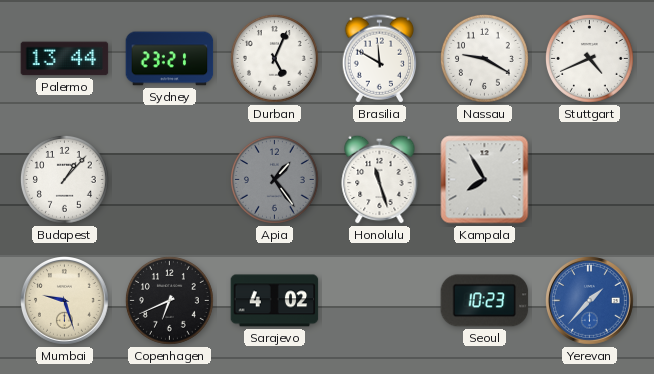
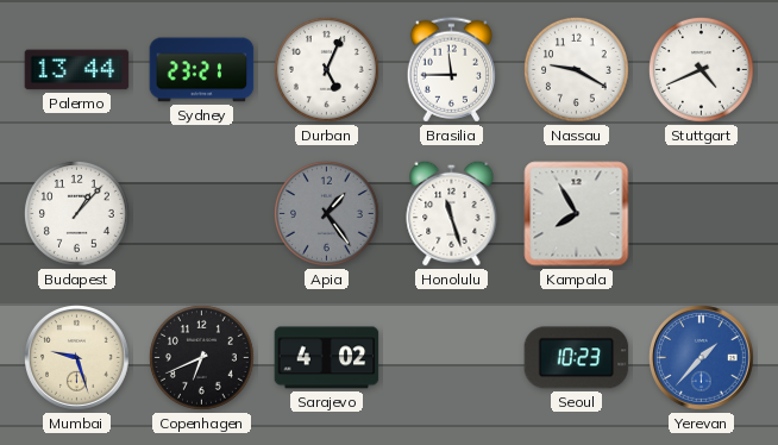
Brasilia: 11:50 -> 11:45 (451, 70)
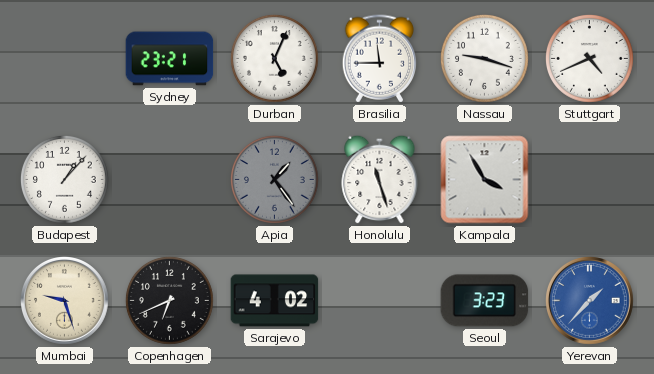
Palermo: 13:44 -> none (77, 70)
Nassau: 9:20 -> 9:18 (484, 58)
Kampala: 7:55 -> 3:55 (485, 180)
Seoul: 10:23 -> 3:23 (485, 301)
